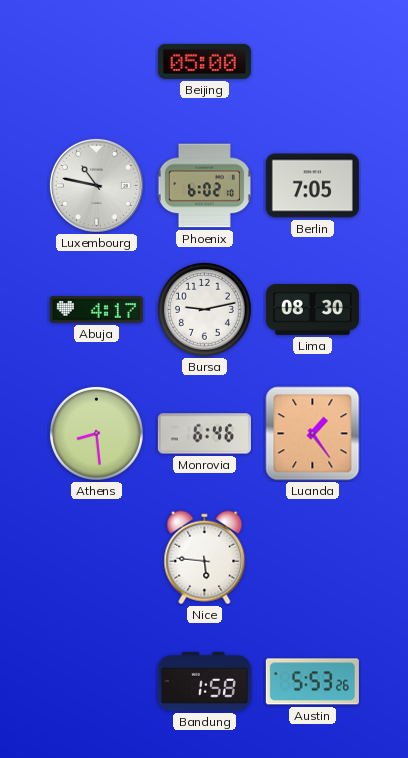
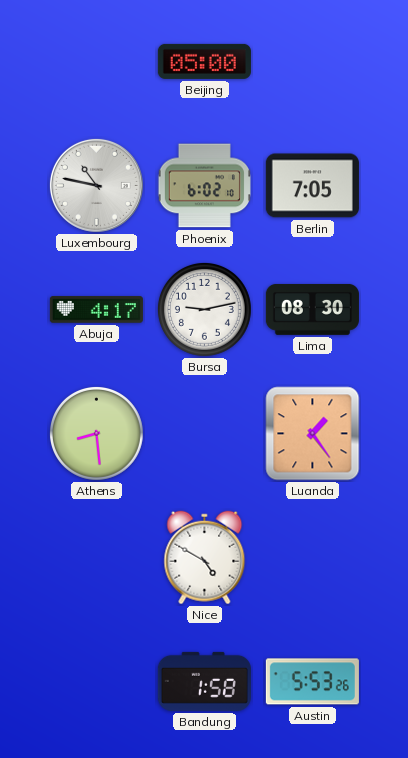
Monrovia: 6:46 -> none (204, 434)
Nice: 5:46 -> 4:50 (205, 558)
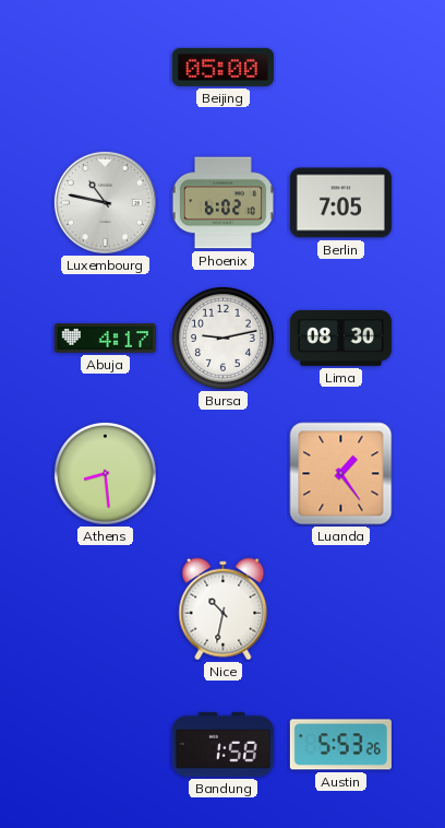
Nice: 4:50 -> 10:32 (224, 610)
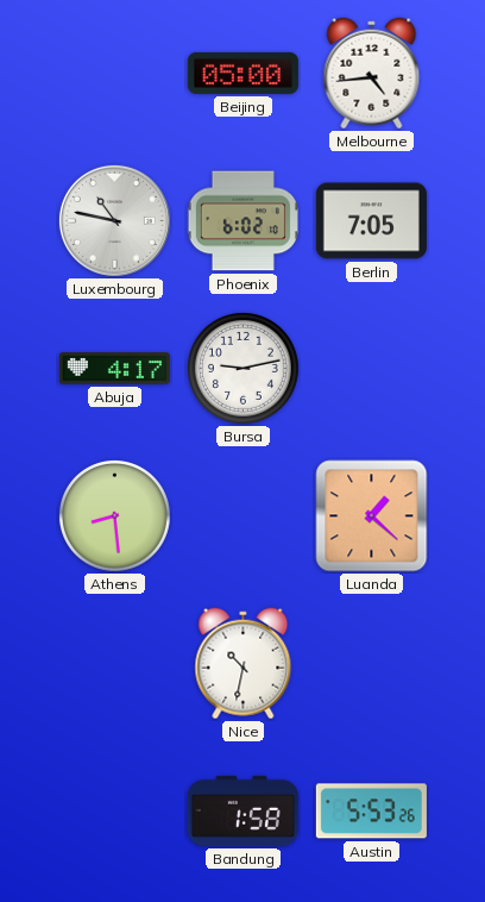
Melbourne: none -> 4:44 (372, 74)
Lima: 08:30 -> none (340, 338)
Luanda: 1:24 -> 1:22 (372, 516)
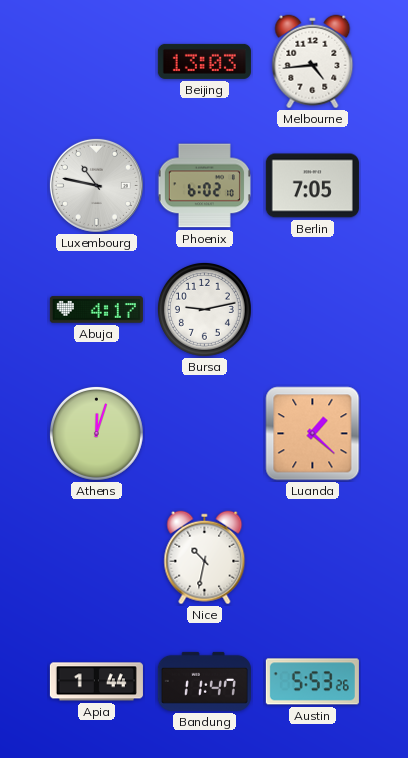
Beijing: 05:00 -> 13:03 (204, 61)
Athens: 8:29 -> 12:03 (96, 433)
Apia: none -> 1:44 (96, 682)
Bandung: 1:58 -> 11:47 (204, 681)
